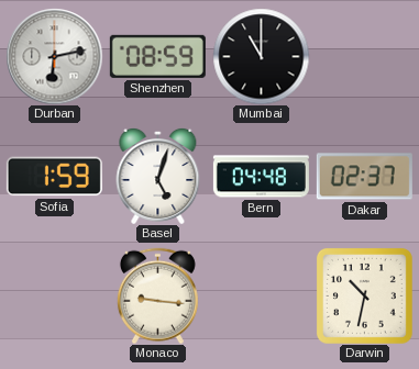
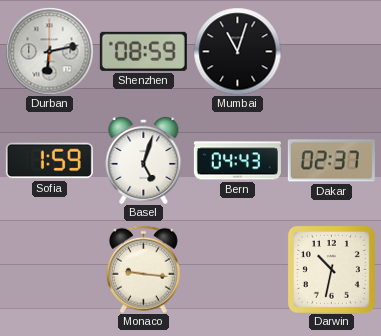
Mumbai: 11:00 -> 11:03 (237, 51)
Bern: 04:48 -> 04:43 (237, 161)
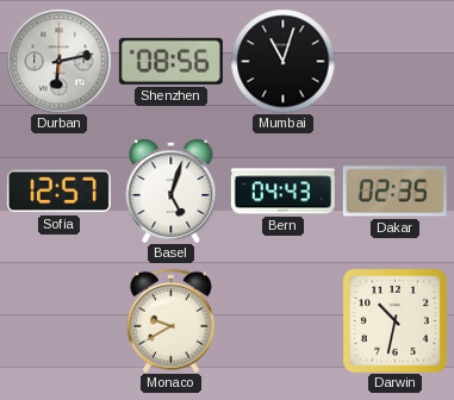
Shenzhen: 08:59 -> 08:56 (170, 61)
Sofia: 1:59 -> 12:57 (58, 192)
Dakar: 02:37 -> 02:35 (394, 192)
Monaco: 9:16 -> 9:40 (170, 320)
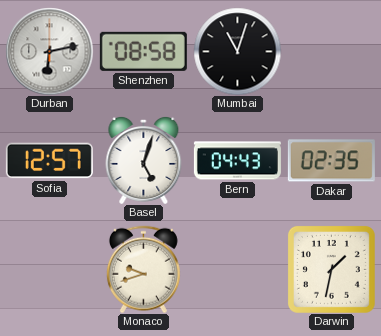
Shenzhen: 08:56 -> 08:58 (143, 51)
Monaco: 9:40 -> 9:42 (143, 269)
Darwin: 10:32 -> 1:32 (331, 269)
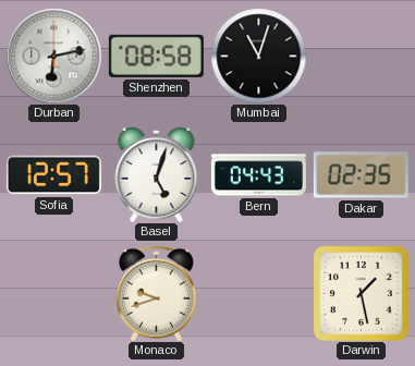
Darwin: 1:32 -> 1:28 (361, 293)
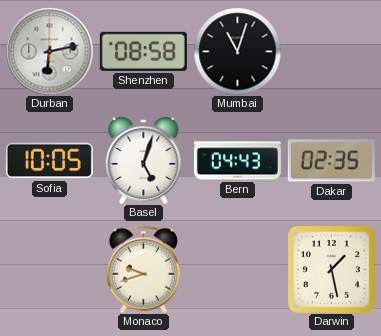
Sofia: 12:57 -> 10:05 (49, 161)
